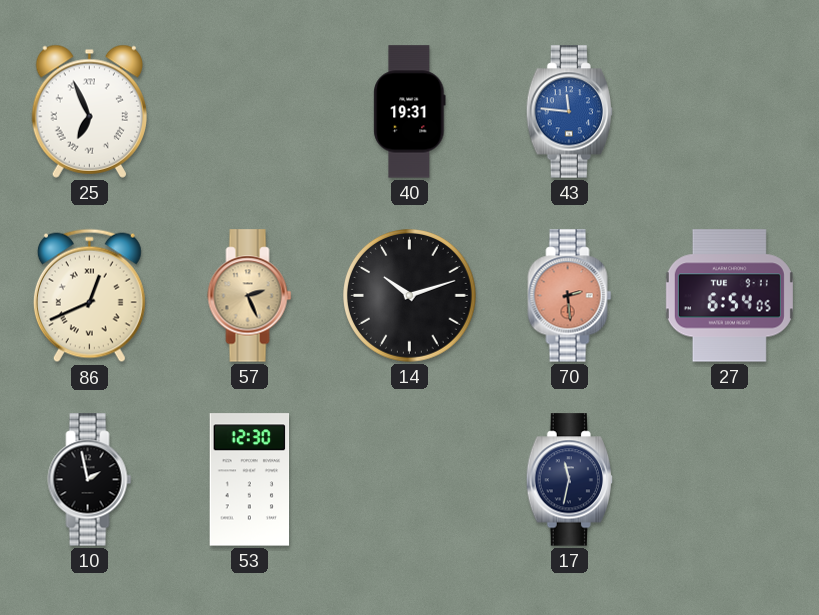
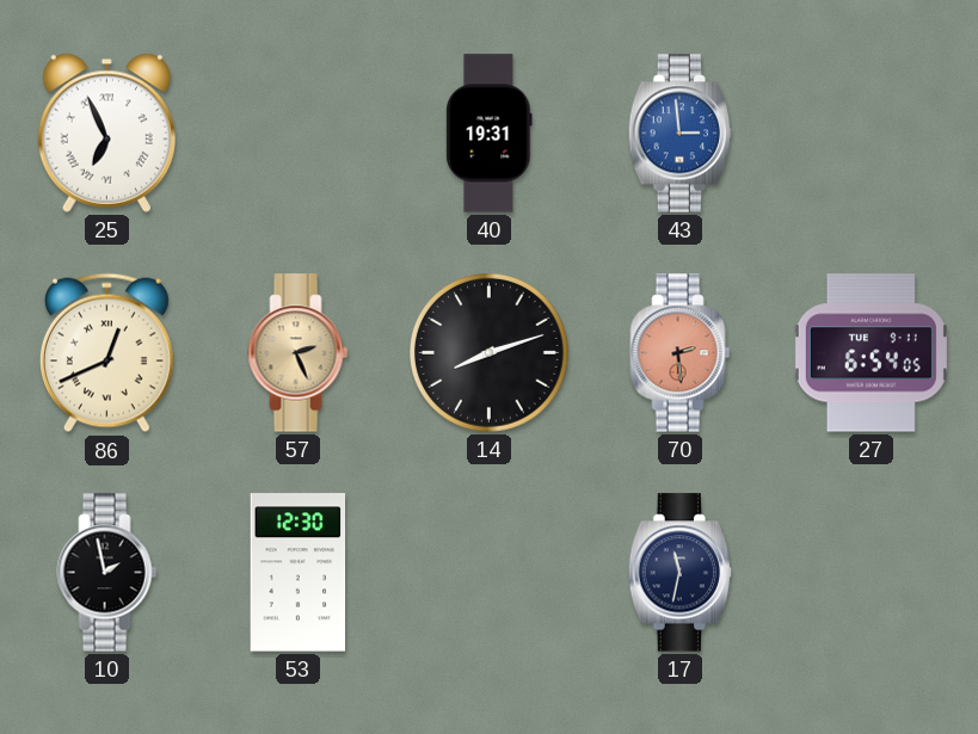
43: 11:46 -> 2:59 (681, 134)
14: 10:12 -> 8:12 (490, 353)
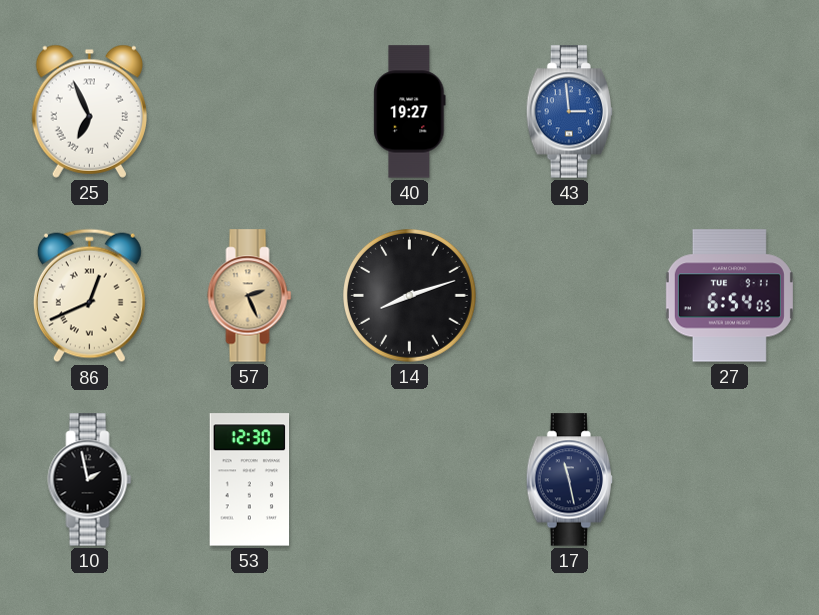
40: 19:31 -> 19:27 (410, 112)
70: 2:29 -> none (681, 353)
17: 11:32 -> 11:28 (570, 480)
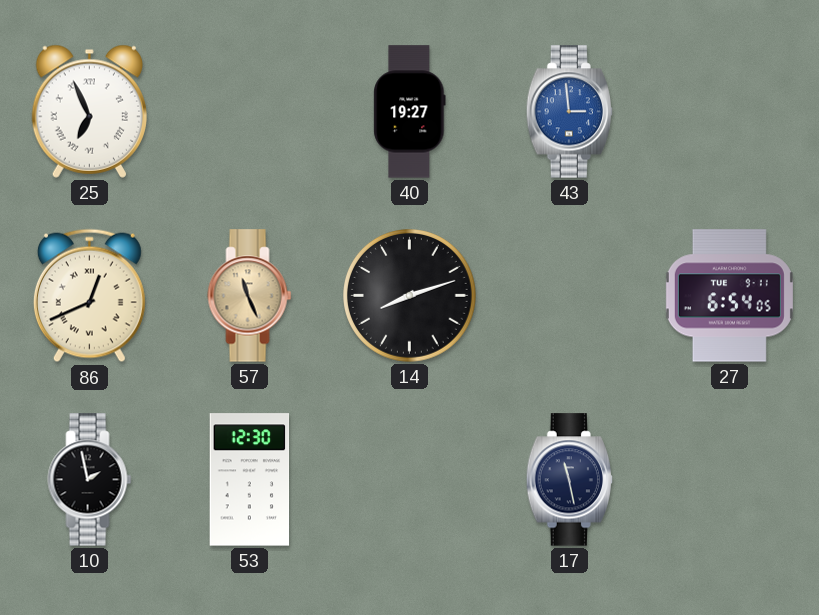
57: 2:26 -> 11:26 (250, 296)
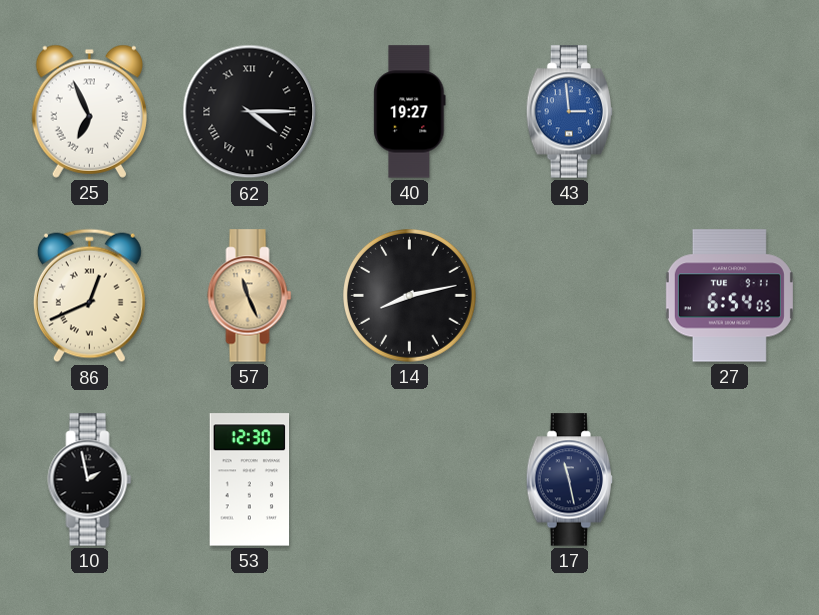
62: none -> 4:15 (250, 112)
14: 8:12 -> 8:13 (410, 296)
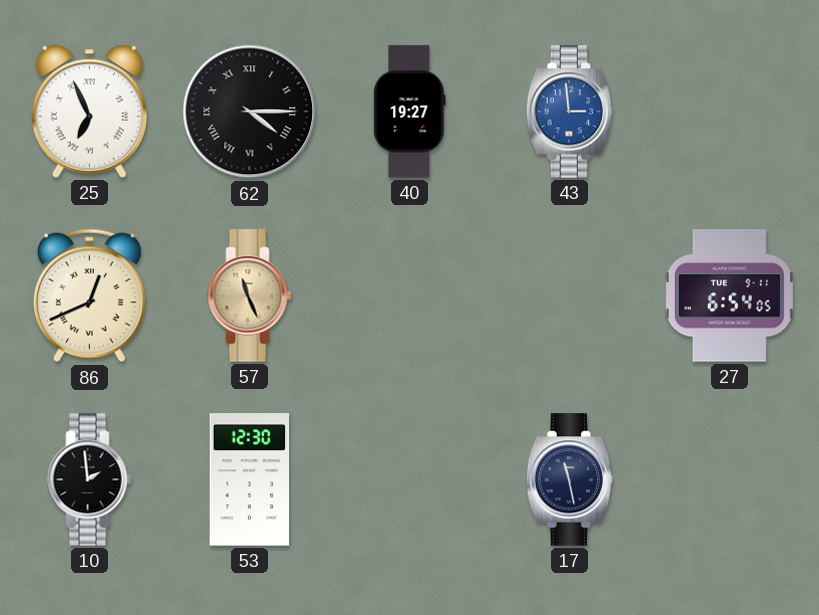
14: 8:13 -> none (410, 296)
10: 1:58 -> 1:59 (90, 480)
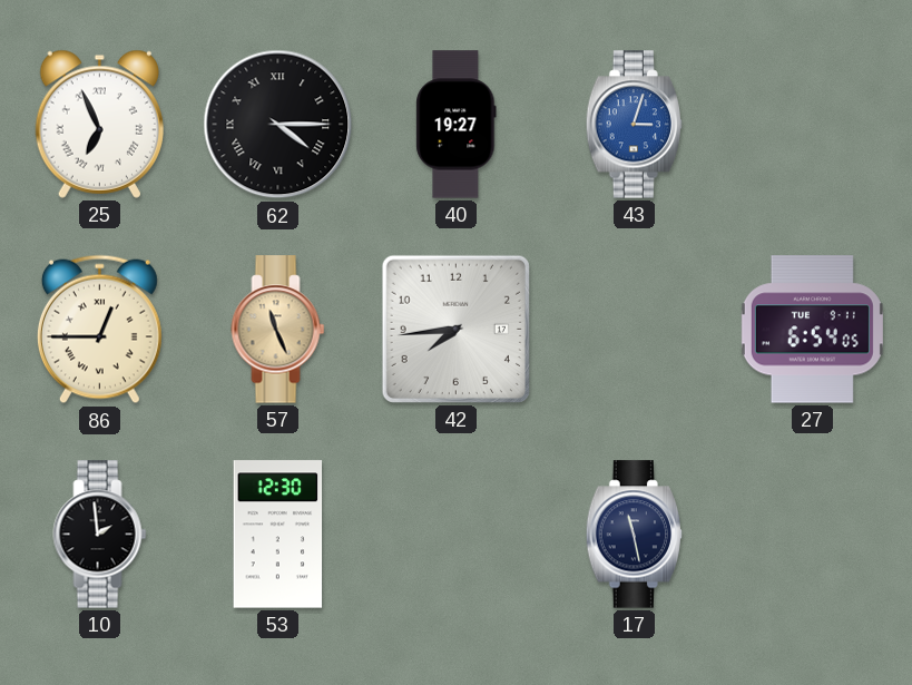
43: 2:59 -> 3:03 (635, 125)
86: 12:41 -> 12:45 (99, 330)
42: none -> 7:44 (455, 329)
